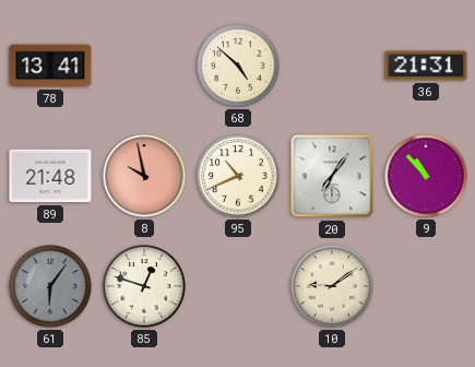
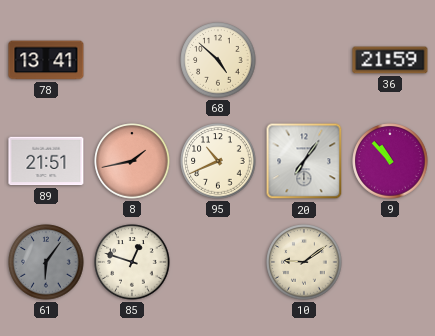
36: 21:31 -> 21:59 (390, 60)
89: 21:48 -> 21:51 (46, 161)
8: 9:58 -> 1:43 (132, 161)
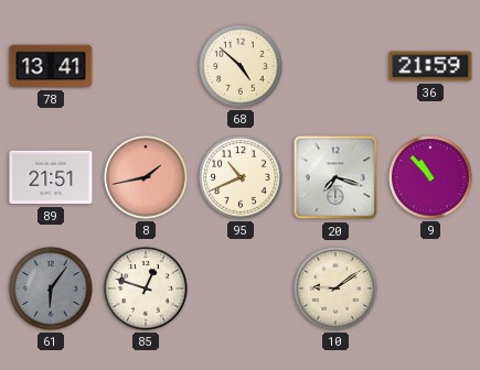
20: 7:06 -> 7:18 (335, 177)
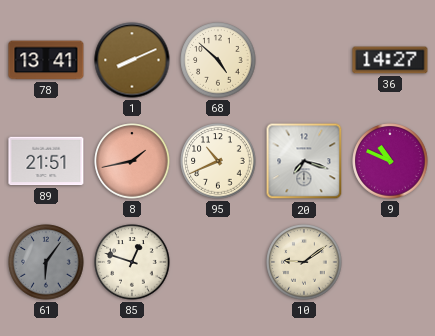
1: none -> 8:11 (132, 60)
36: 21:59 -> 14:27 (390, 60)
9: 10:53 -> 10:49 (390, 161)
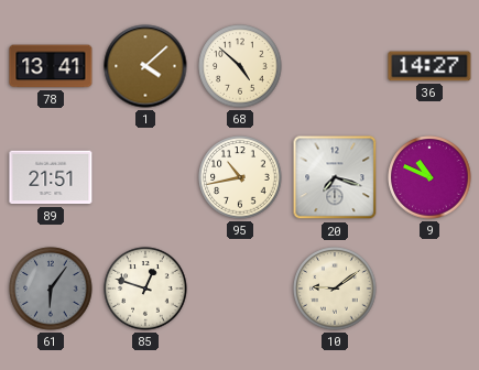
1: 8:11 -> 4:08 (145, 66)
8: 1:43 -> none (132, 161)
95: 10:41 -> 10:43 (240, 177)
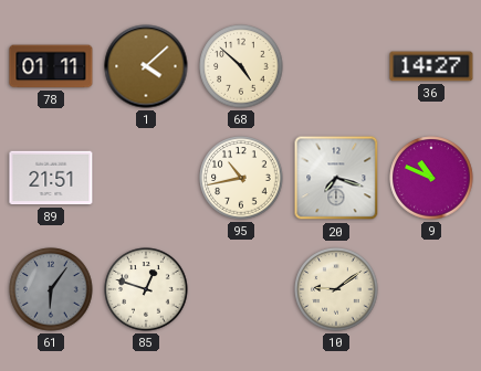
78: 13:41 -> 01:11 (51, 66)
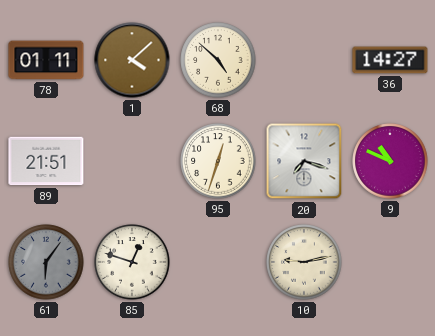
95: 10:43 -> 12:33 (218, 161)
10: 9:09 -> 9:13 (304, 262)
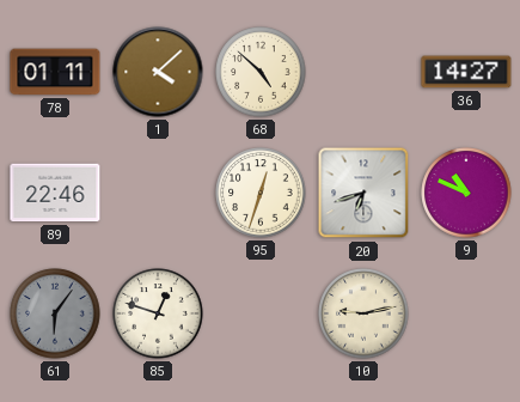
89: 21:51 -> 22:46 (55, 193)
20: 7:18 -> 6:42 (363, 193)
